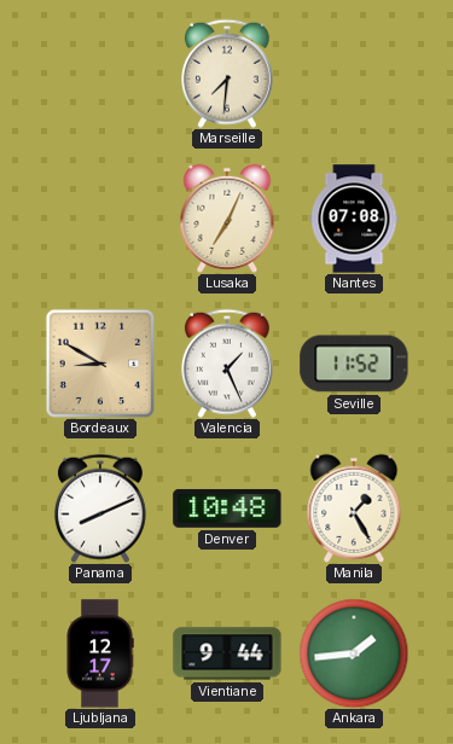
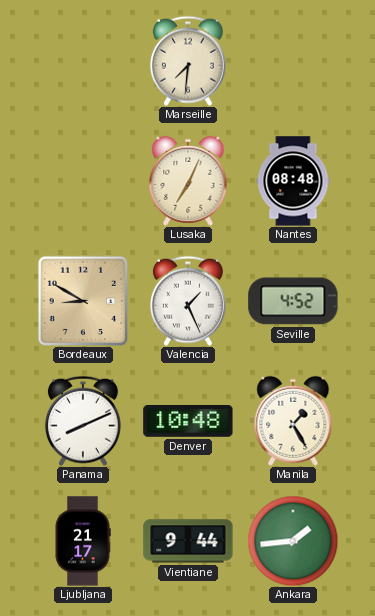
Nantes: 07:08 -> 08:48 (293, 181)
Seville: 11:52 -> 4:52 (293, 301)
Ljubljana: 12:17 -> 21:17 (83, 541)
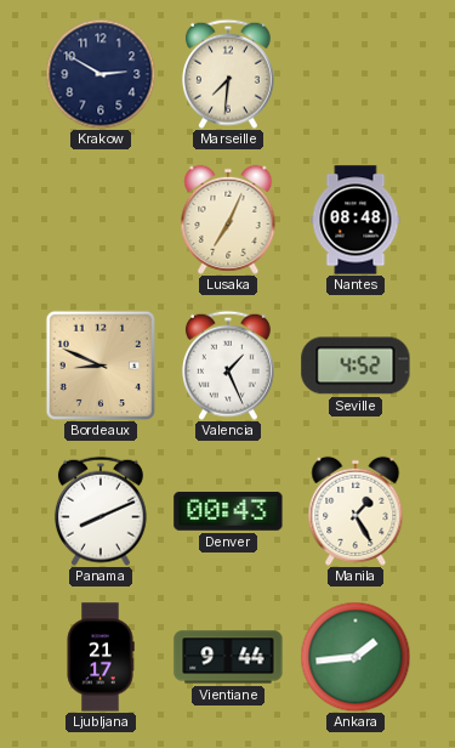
Krakow: none -> 2:50 (101, 74)
Bordeaux: 8:50 -> 8:49 (99, 364)
Denver: 10:48 -> 00:43 (228, 511)
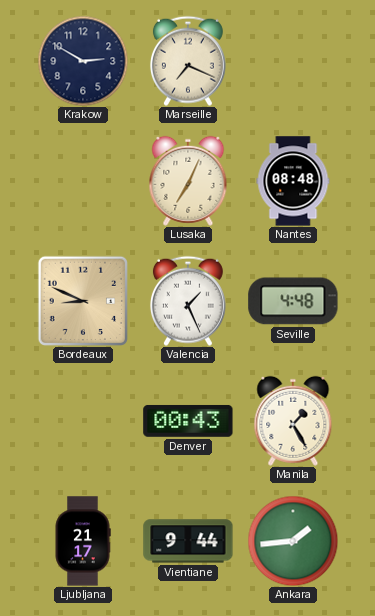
Marseille: 7:31 -> 7:19 (188, 61)
Seville: 4:52 -> 4:48 (293, 301)
Panama: 8:11 -> none (101, 511)
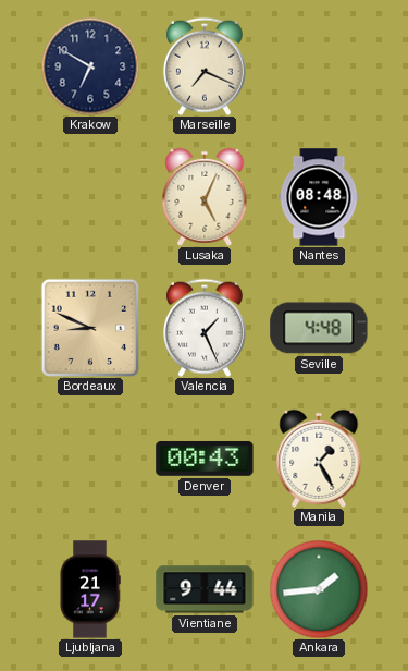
Krakow: 2:50 -> 6:50 (90, 66)
Lusaka: 7:04 -> 5:04 (205, 197)
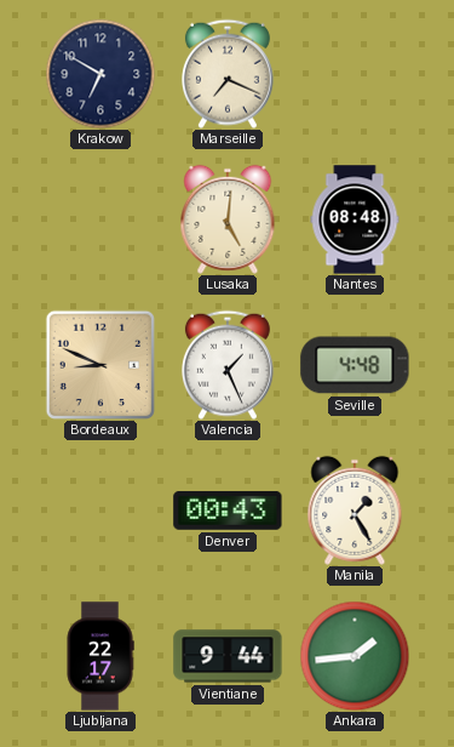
Lusaka: 5:04 -> 5:01 (228, 219)
Ljubljana: 21:17 -> 22:17 (100, 656)
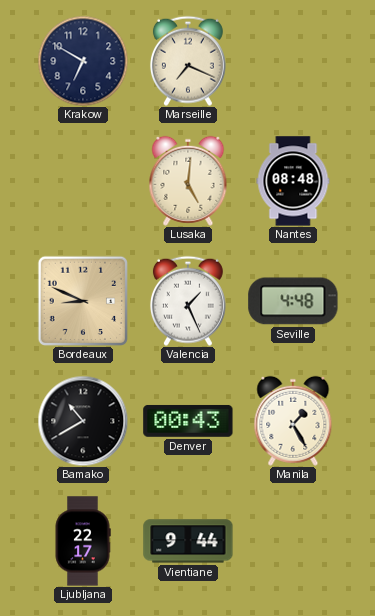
Bamako: none -> 10:40 (83, 421)
Ankara: 1:44 -> none (355, 656)
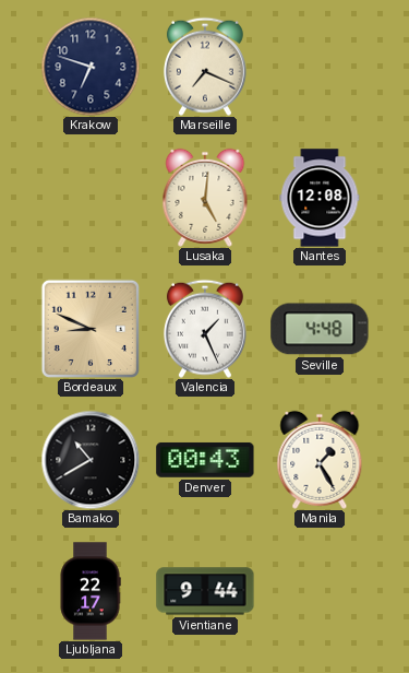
Krakow: 6:50 -> 6:48 (91, 67)
Nantes: 08:48 -> 12:08 (320, 198)
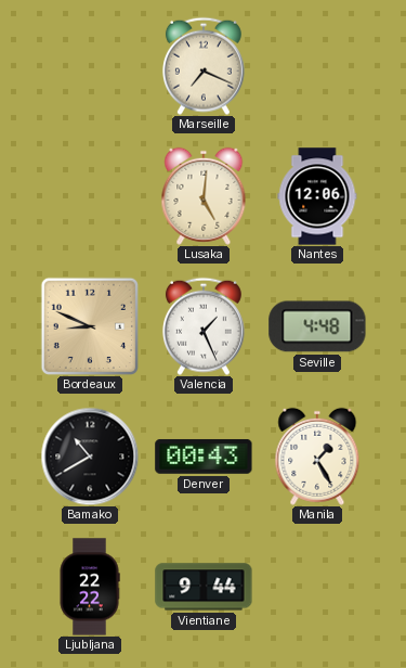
Krakow: 6:48 -> none (91, 67)
Nantes: 12:08 -> 12:06 (317, 196)
Ljubljana: 22:17 -> 22:22 (90, 587)
